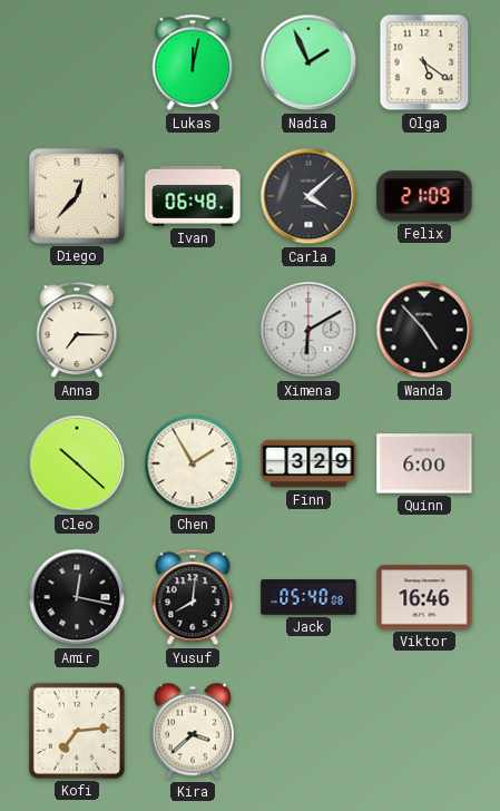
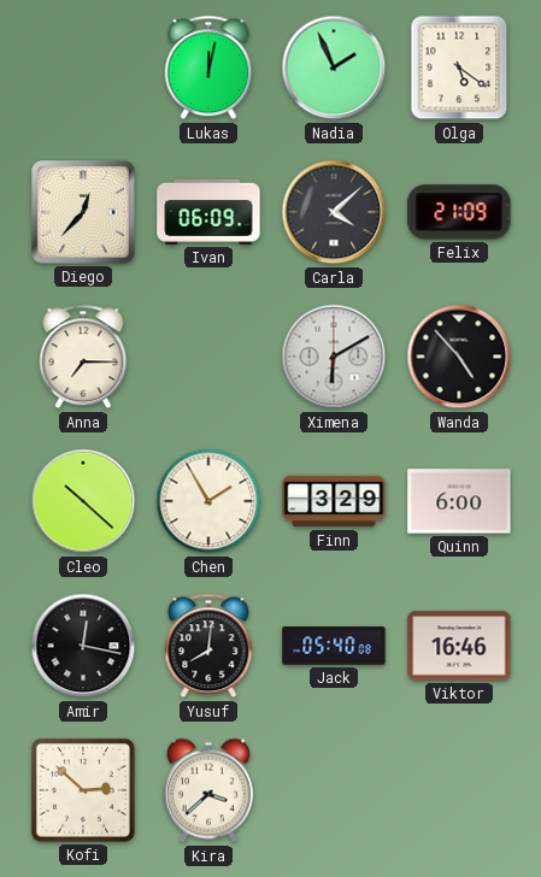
Ivan: 06:48 -> 06:09 (208, 212)
Kofi: 7:14 -> 2:52 (83, 790)
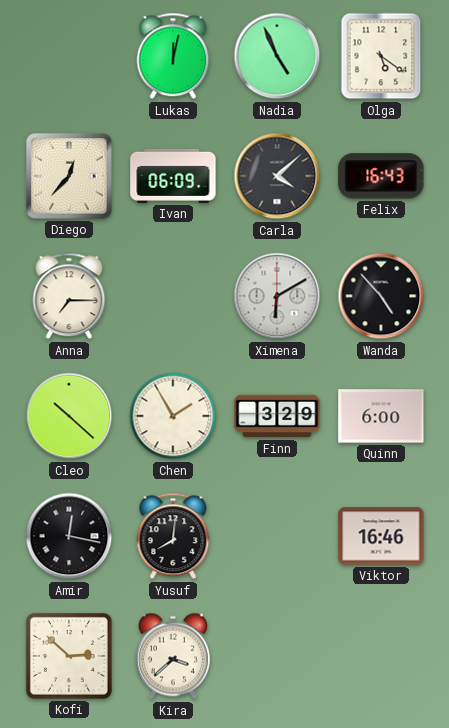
Nadia: 1:56 -> 4:56 (277, 56)
Felix: 21:09 -> 16:43 (381, 176)
Jack: 05:40 -> none (334, 646)
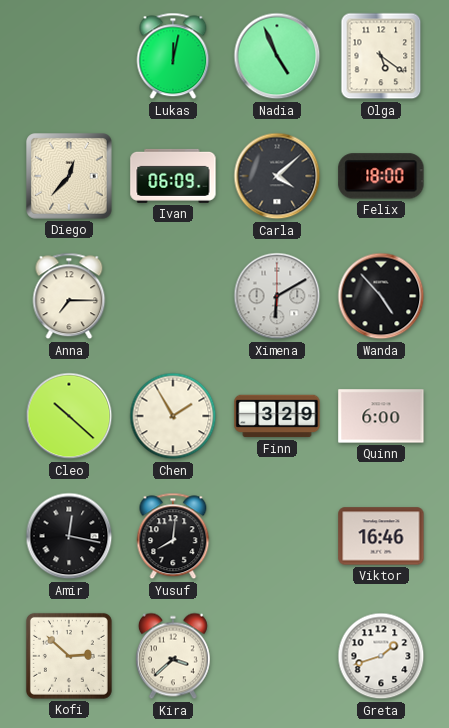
Felix: 16:43 -> 18:00 (381, 176)
Greta: none -> 1:42 (381, 656)
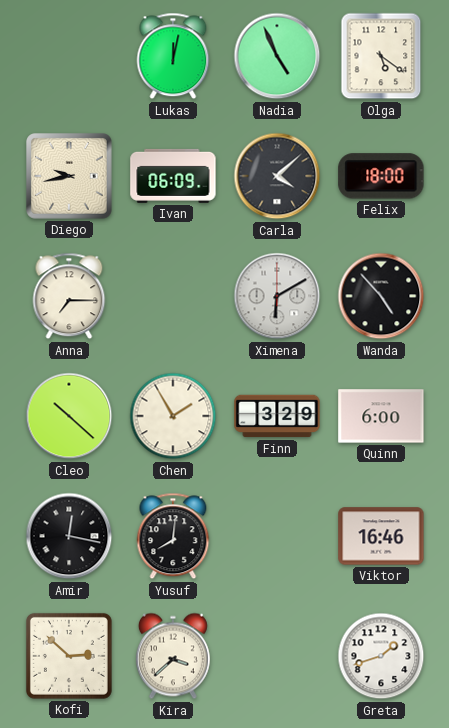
Diego: 12:37 -> 9:43 (70, 177)
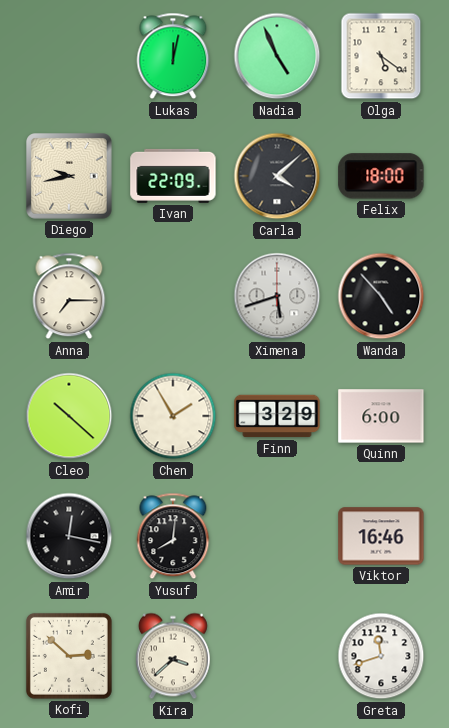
Ivan: 06:09 -> 22:09 (173, 176)
Ximena: 6:10 -> 5:42 (277, 296)
Greta: 1:42 -> 11:42 (381, 656)
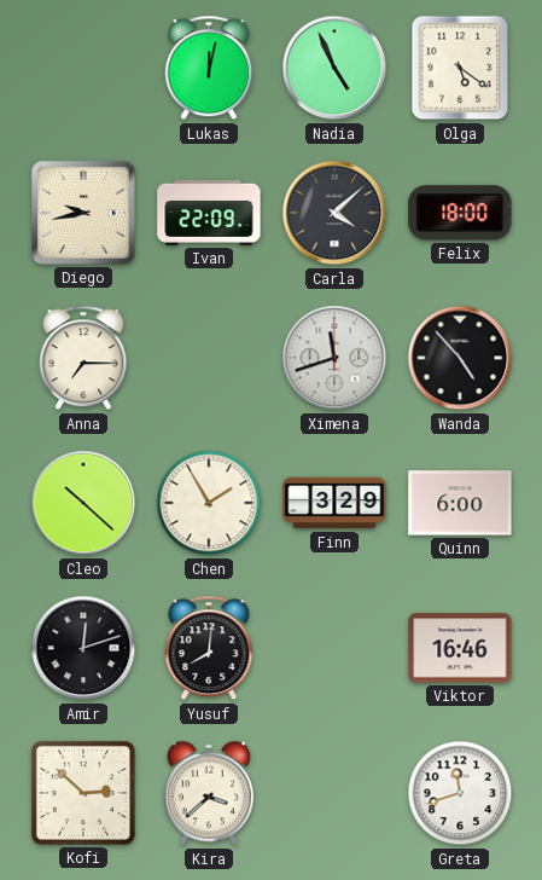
Ximena: 5:42 -> 11:42 (334, 358)
Amir: 12:17 -> 12:12 (83, 648)
